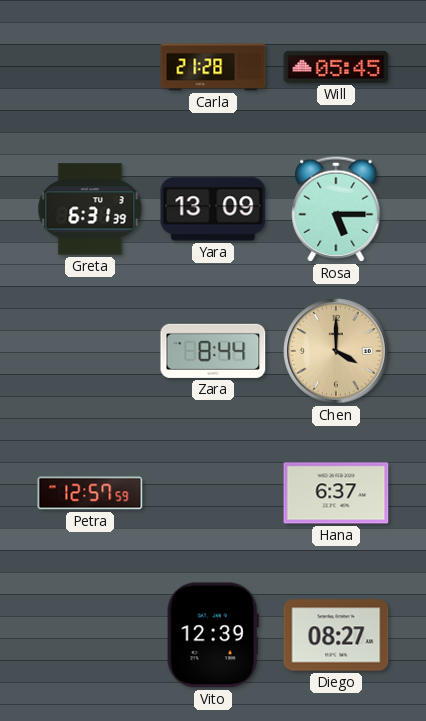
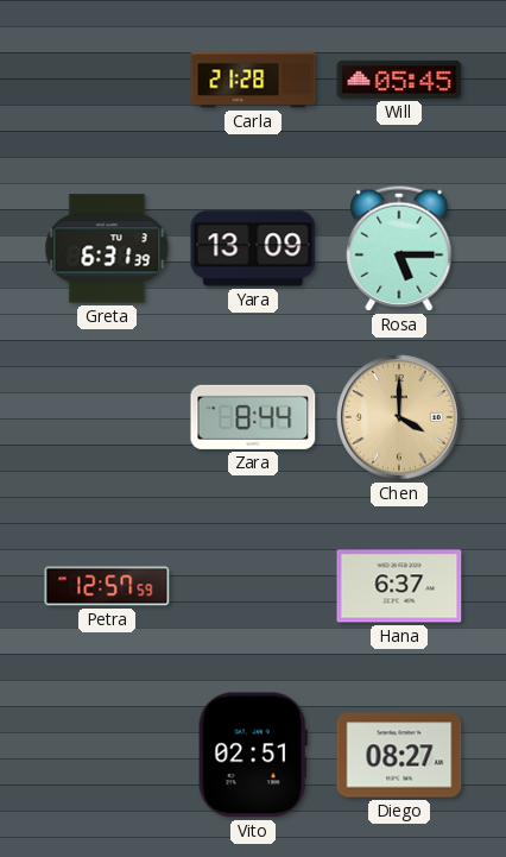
Vito: 12:39 -> 02:51 (253, 755)
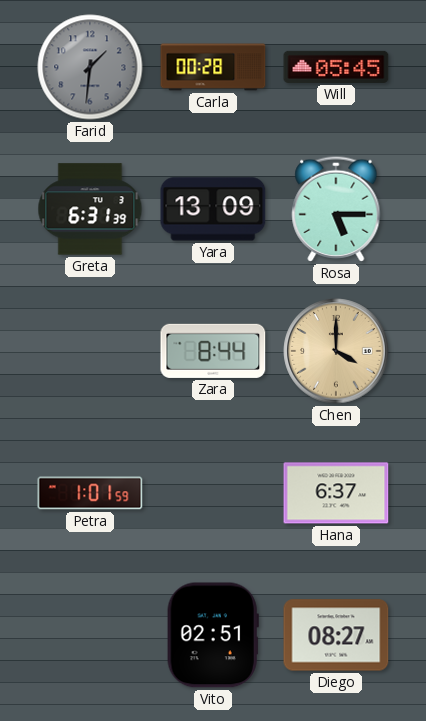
Farid: none -> 1:31 (90, 67)
Carla: 21:28 -> 00:28 (213, 67)
Petra: 12:57 -> 1:01 (90, 493)
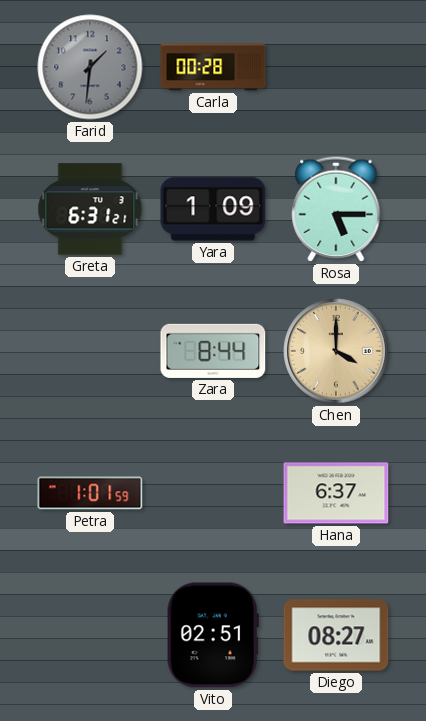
Will: 05:45 -> none (336, 67)
Greta: 6:31:39 -> 6:31:21 (90, 209)
Yara: 13:09 -> 1:09 (213, 209)
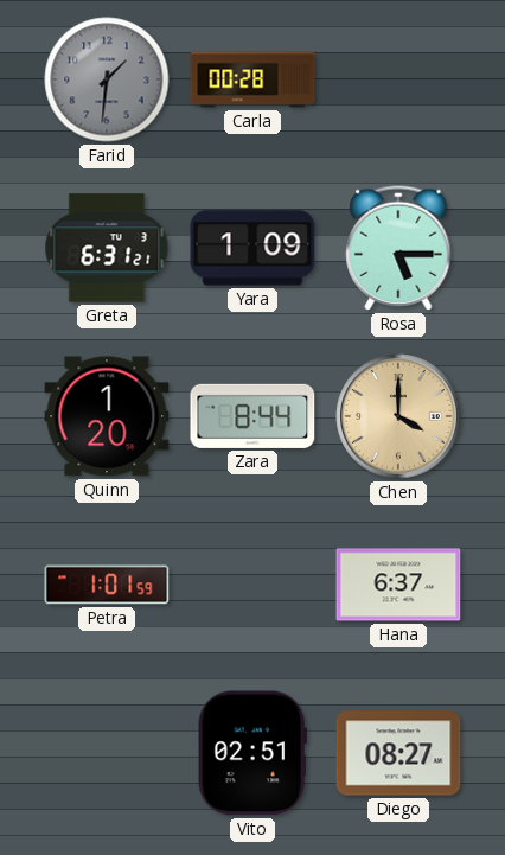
Quinn: none -> 1:20 (107, 416)
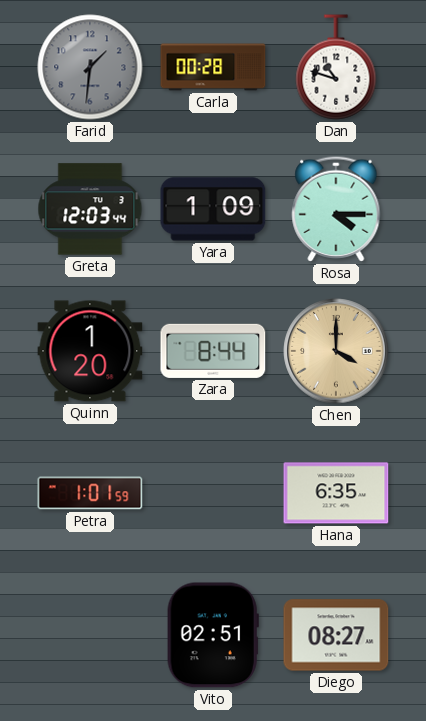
Dan: none -> 10:48 (336, 67)
Greta: 6:31 -> 12:03 (90, 209)
Rosa: 5:15 -> 4:15 (336, 209)
Hana: 6:37 -> 6:35 (336, 493)
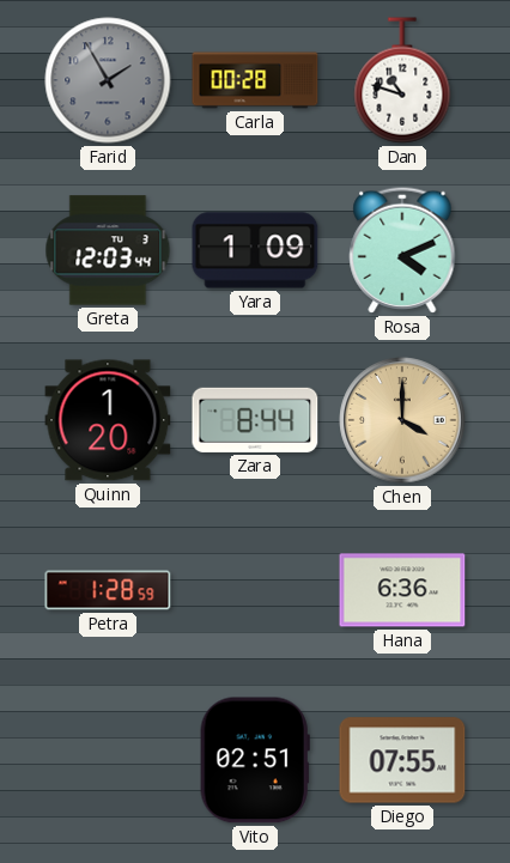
Farid: 1:31 -> 1:55 (108, 80)
Rosa: 4:15 -> 4:11 (402, 250)
Petra: 1:01 -> 1:28 (108, 590)
Hana: 6:35 -> 6:36 (402, 590)
Diego: 08:27 -> 07:55 (402, 760)
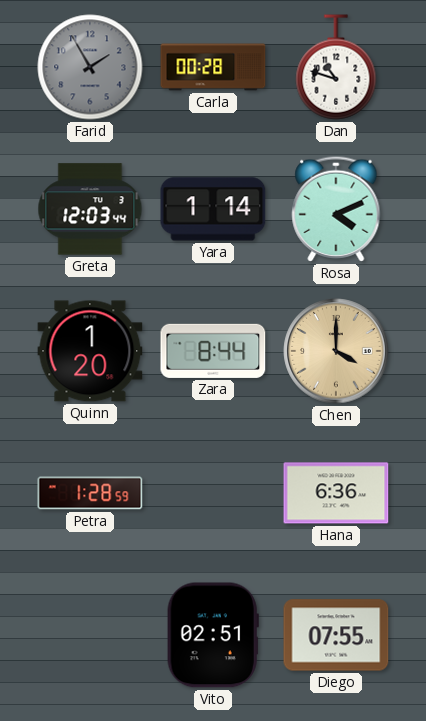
Yara: 1:09 -> 1:14 (213, 209)
